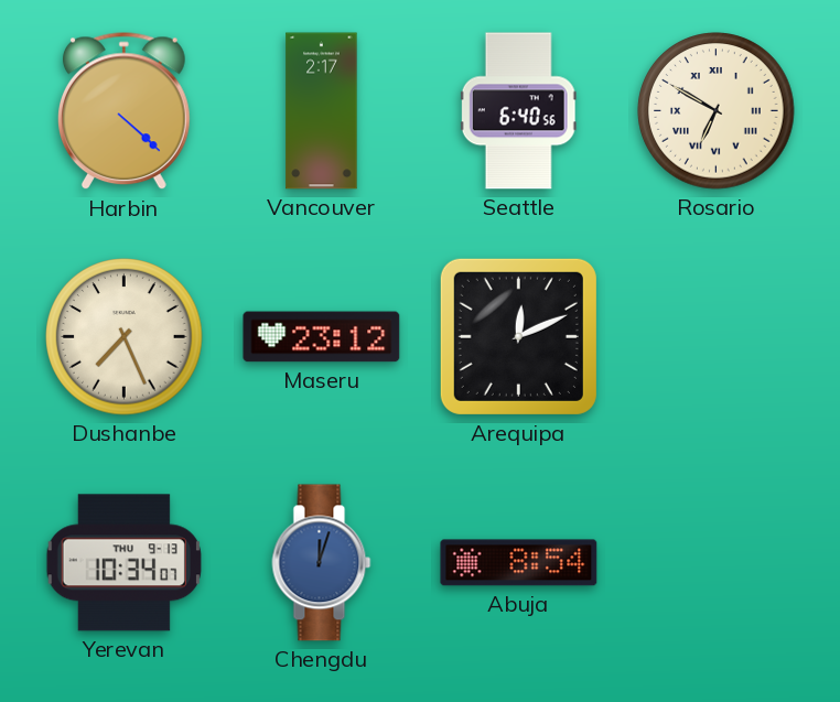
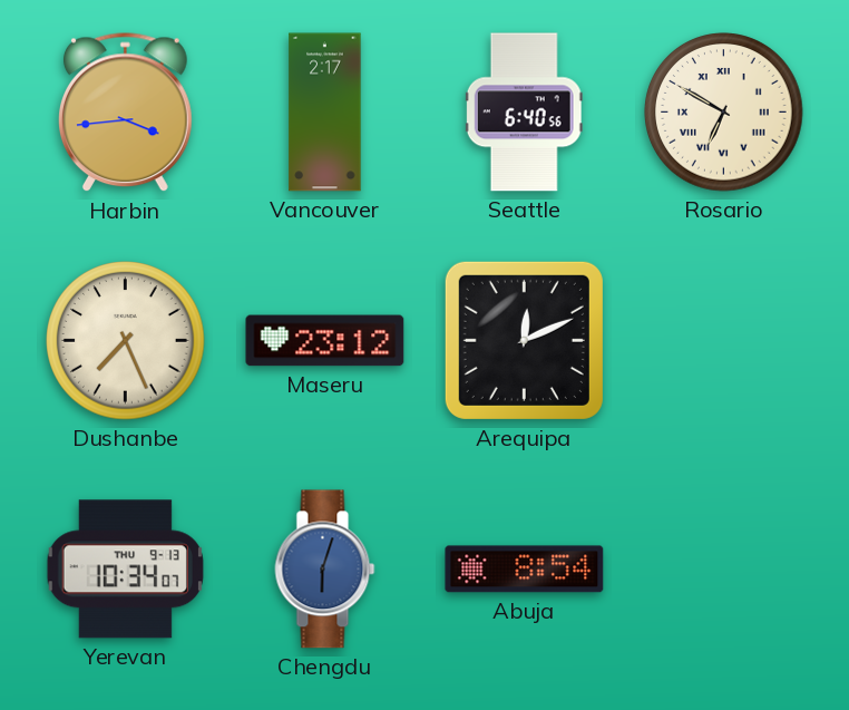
Harbin: 4:22 -> 3:44 (125, 113)
Chengdu: 12:03 -> 6:03 (325, 570)
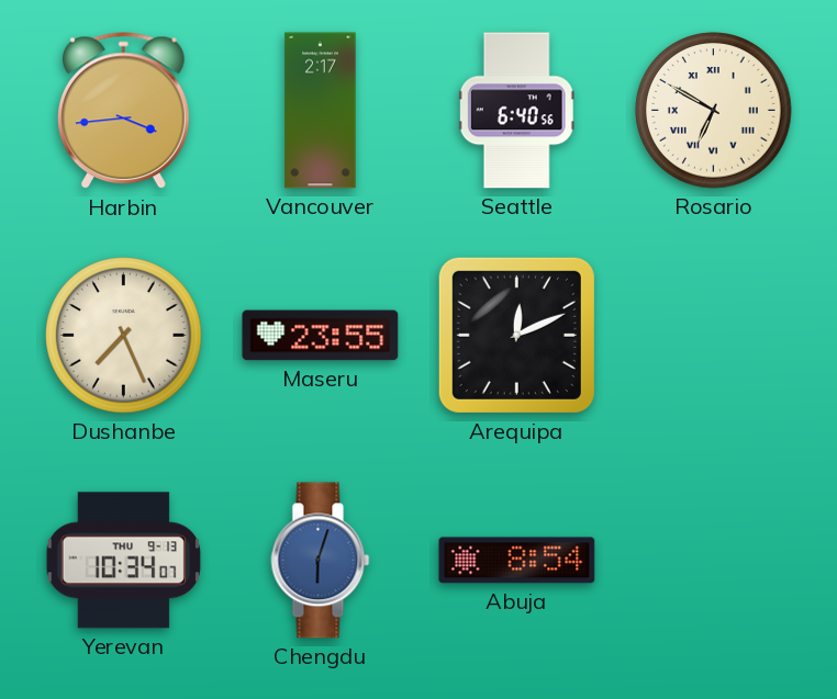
Maseru: 23:12 -> 23:55 (321, 336)
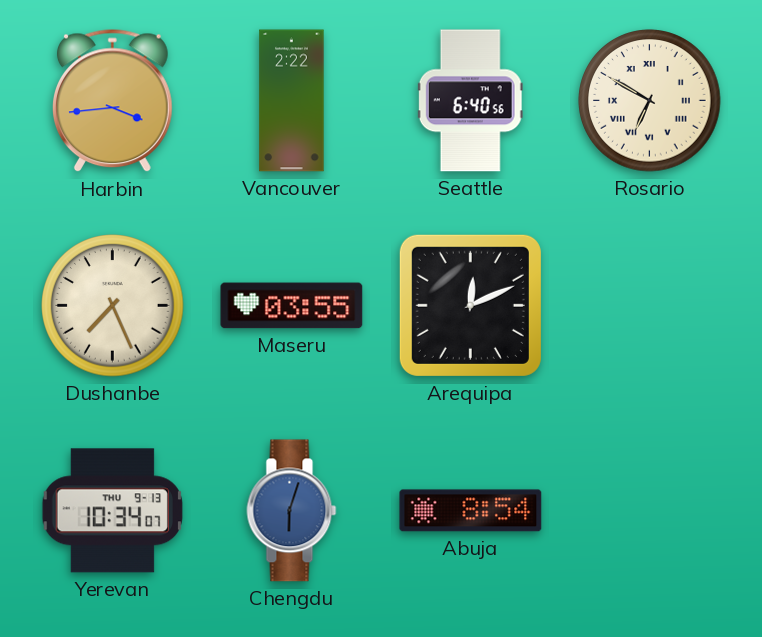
Vancouver: 2:17 -> 2:22 (292, 101)
Maseru: 23:55 -> 03:55 (292, 306)
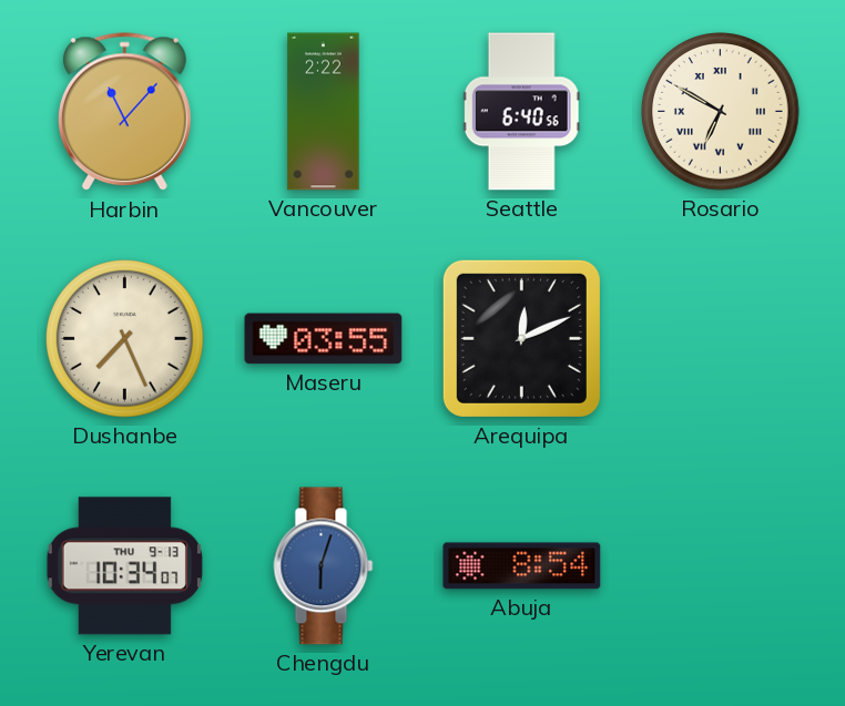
Harbin: 3:44 -> 11:07 (124, 112)
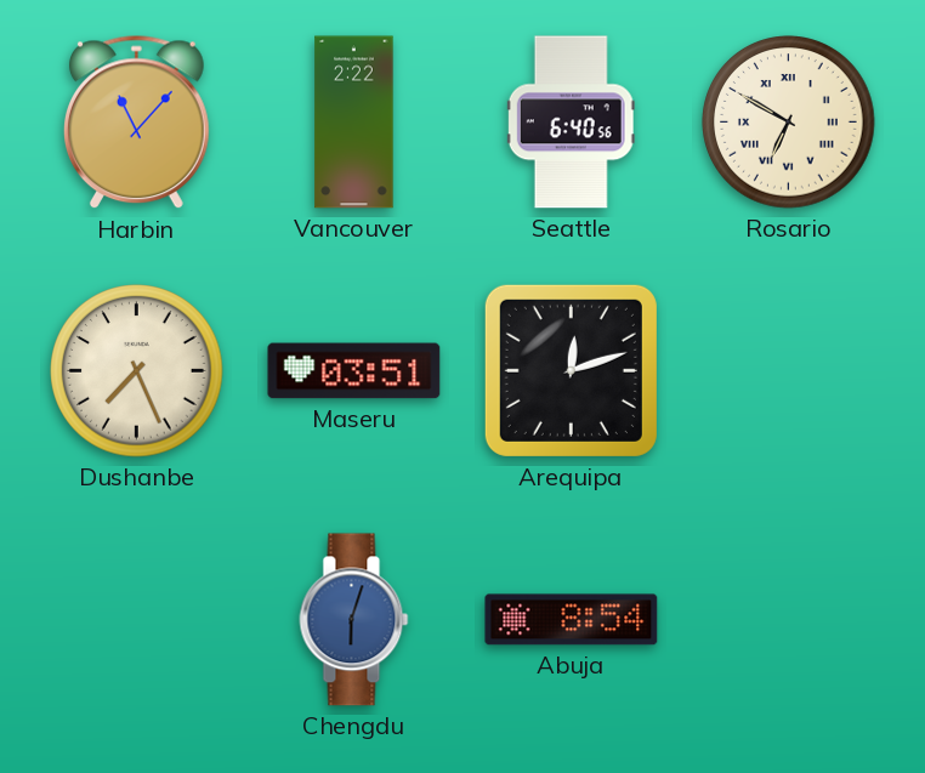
Maseru: 03:55 -> 03:51 (354, 371)
Arequipa: 12:11 -> 12:12 (571, 370)
Yerevan: 10:34 -> none (124, 566)
